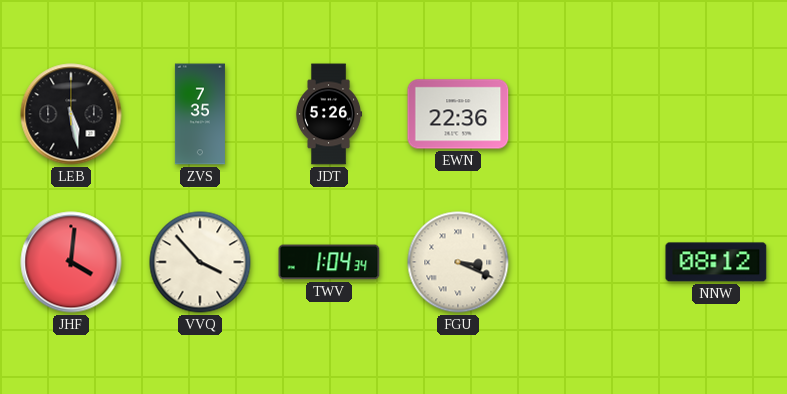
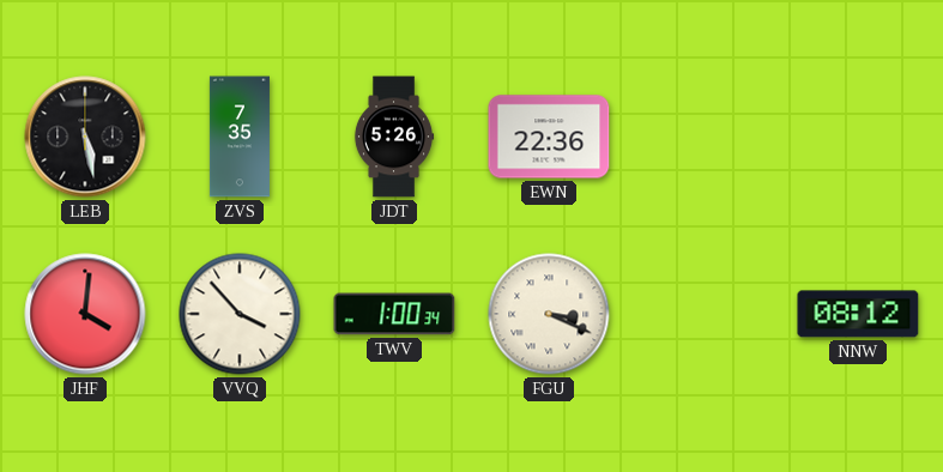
TWV: 1:04 -> 1:00 (394, 314)
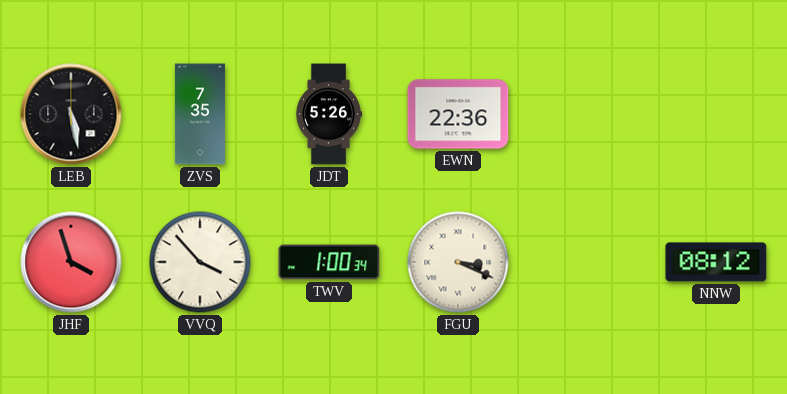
JHF: 4:01 -> 3:57 (71, 262)
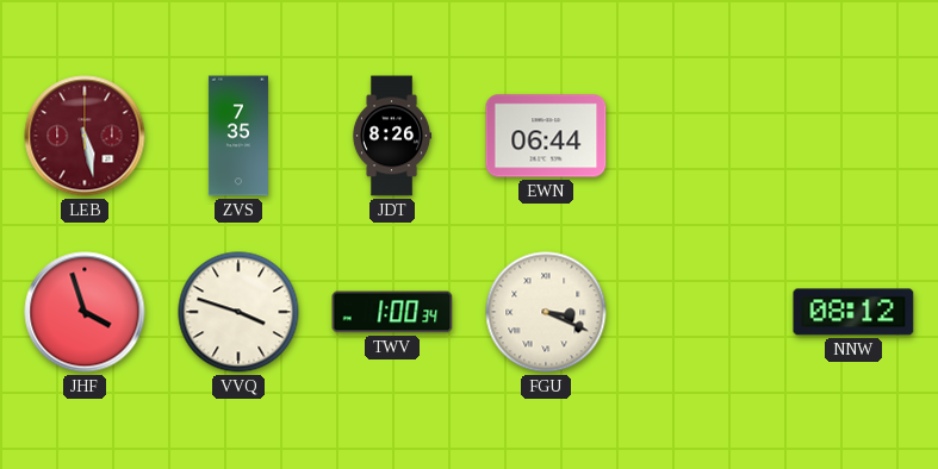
LEB dial: black -> burgundy (85, 136)
JDT: 5:26 -> 8:26 (392, 136)
EWN: 22:36 -> 06:44 (546, 136)
VVQ: 3:53 -> 3:48 (238, 312)
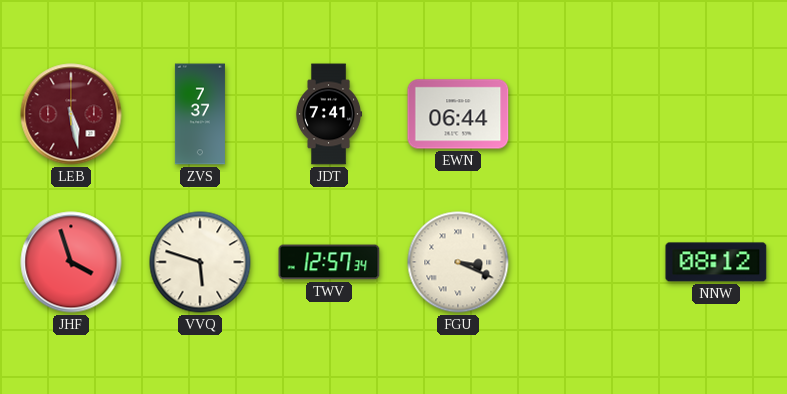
ZVS: 7:35 -> 7:37 (200, 114)
JDT: 8:26 -> 7:41 (329, 114)
VVQ: 3:48 -> 5:48 (200, 262)
TWV: 1:00 -> 12:57 (329, 262)
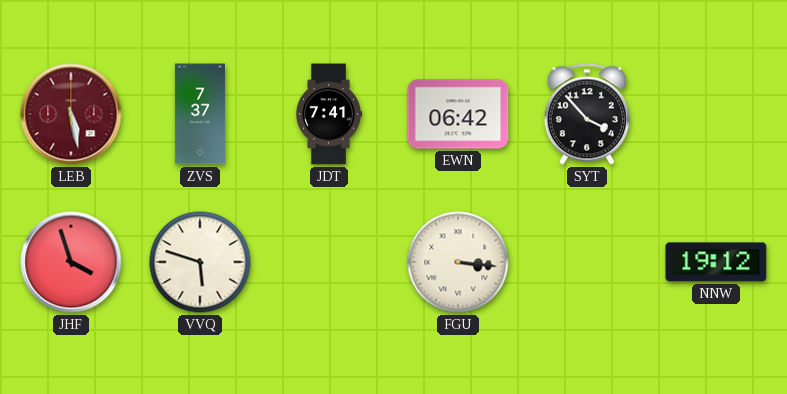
EWN: 06:44 -> 06:42 (458, 114)
SYT: none -> 3:53 (587, 114)
TWV: 12:57 -> none (329, 262)
FGU: 3:19 -> 3:16 (458, 262)
NNW: 08:12 -> 19:12 (716, 262)
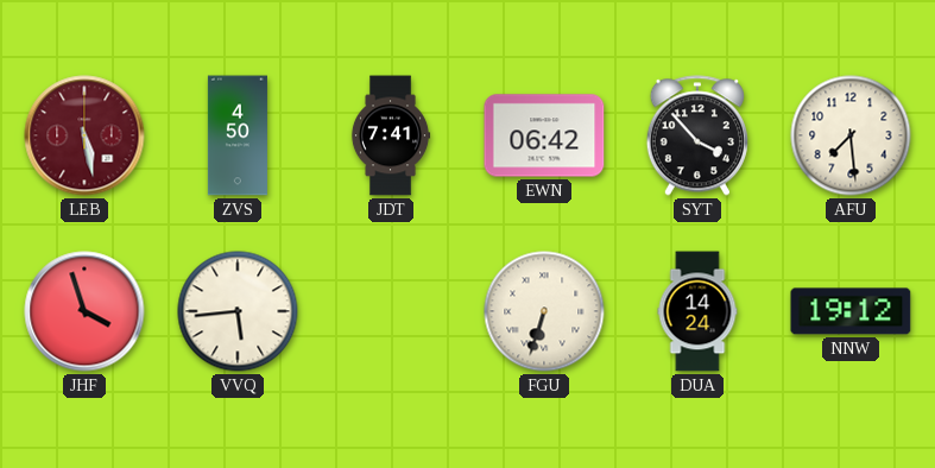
ZVS: 7:37 -> 4:50 (238, 135)
AFU: none -> 7:29 (851, 135)
VVQ: 5:48 -> 5:44 (238, 311)
FGU: 3:16 -> 6:33 (544, 311)
DUA: none -> 14:24 (697, 311)
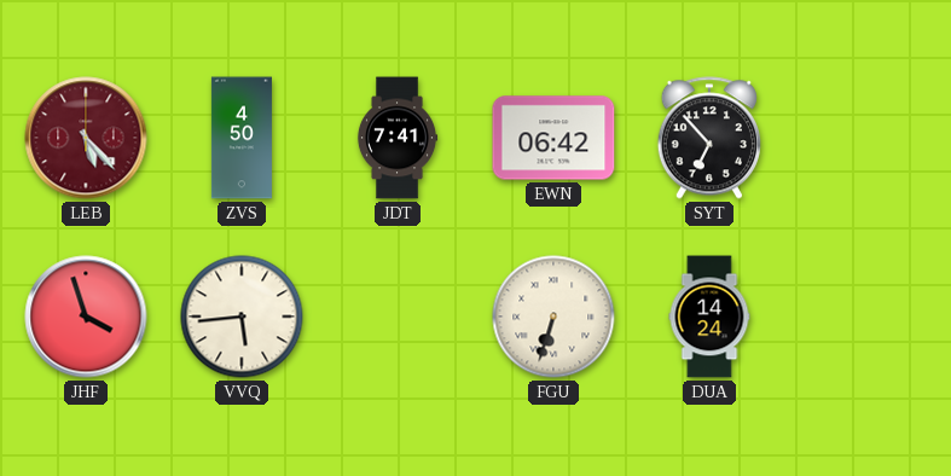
LEB: 5:28 -> 5:23 (86, 138)
SYT: 3:53 -> 6:53 (709, 138)
AFU: 7:29 -> none (851, 135)
NNW: 19:12 -> none (851, 311)
